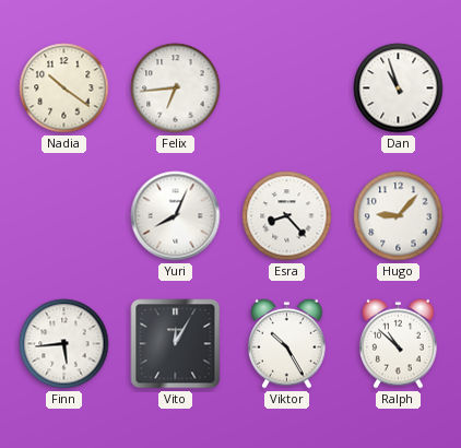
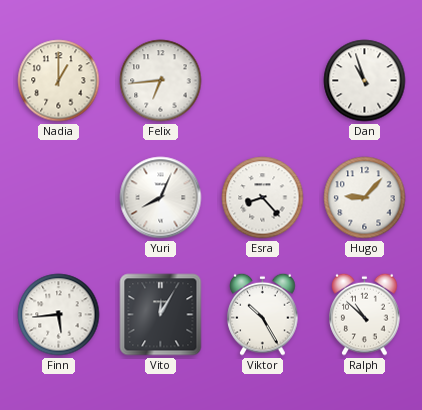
Nadia: 10:21 -> 1:00 (59, 81)
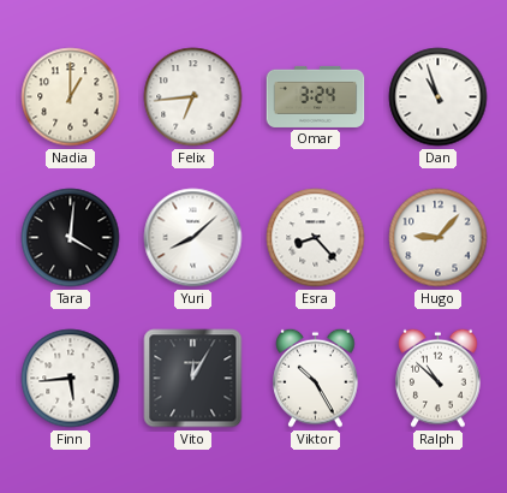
Omar: none -> 3:24 (316, 96)
Tara: none -> 4:01 (71, 238)
Yuri: 8:04 -> 8:08 (193, 238)
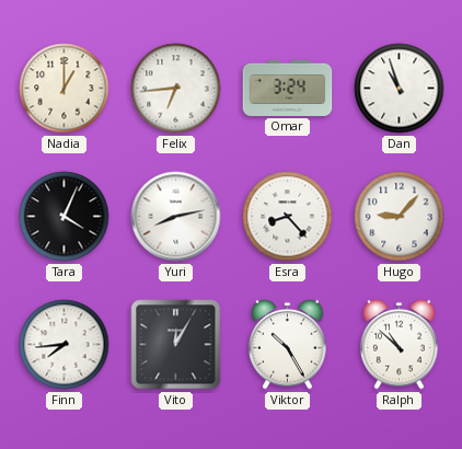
Tara: 4:01 -> 4:04 (65, 217)
Yuri: 8:08 -> 8:13 (176, 217)
Finn: 5:44 -> 7:44 (65, 345)
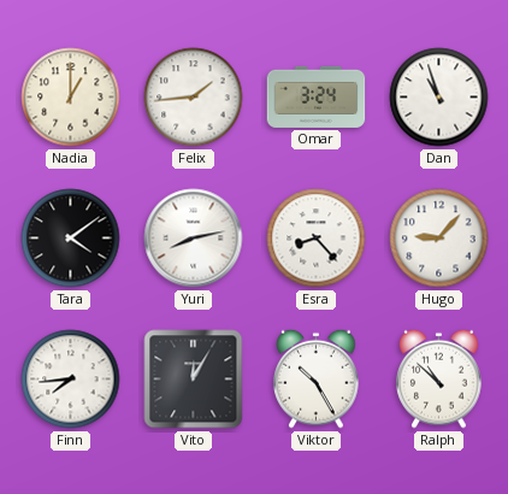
Felix: 6:44 -> 1:44 (194, 98)
Tara: 4:04 -> 4:09 (71, 239)
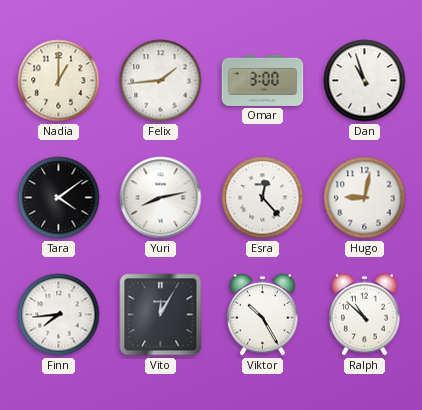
Omar: 3:24 -> 3:00 (263, 80)
Esra: 8:23 -> 12:23 (263, 198)
Hugo: 9:07 -> 9:02 (365, 198)
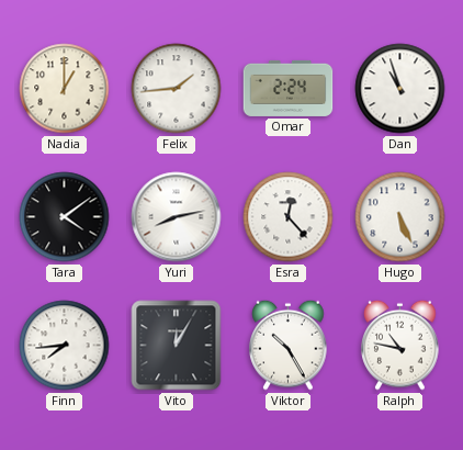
Omar: 3:00 -> 2:24 (289, 88)
Hugo: 9:02 -> 5:26 (400, 217)
Ralph: 10:52 -> 10:47 (400, 345)
